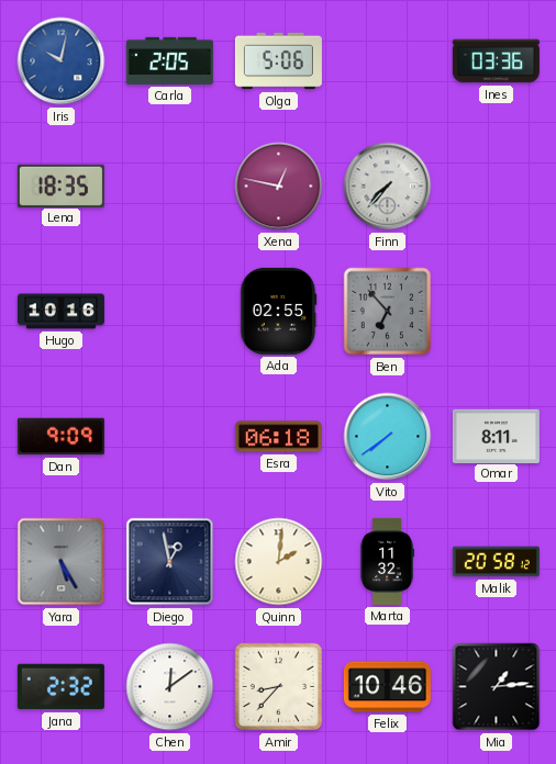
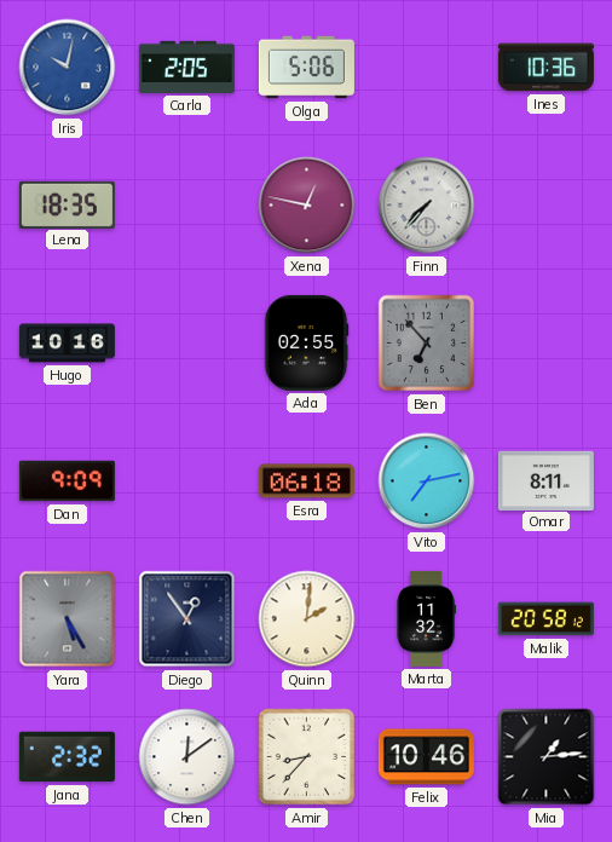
Ines: 03:36 -> 10:36 (545, 68)
Vito: 7:39 -> 7:13 (427, 481)
Diego: 12:58 -> 12:54 (187, 619)
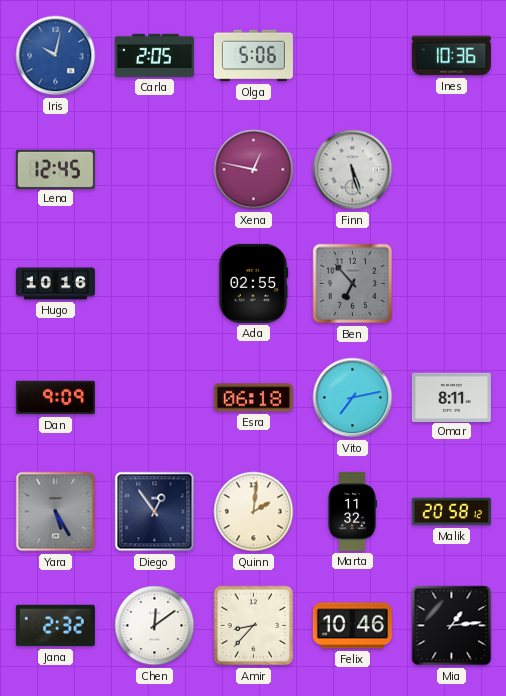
Lena: 18:35 -> 12:45 (55, 169)
Finn: 7:37 -> 5:27 (353, 170)
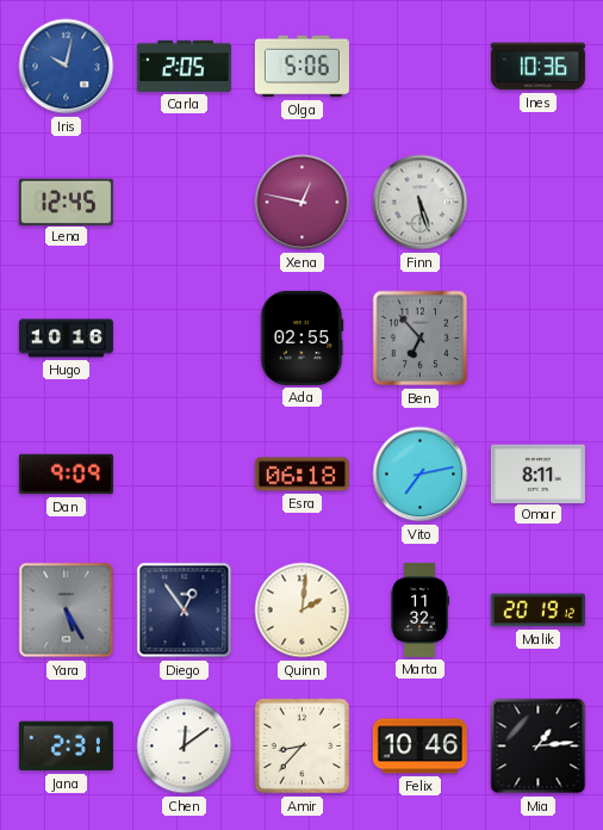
Malik: 20:58 -> 20:19 (537, 611)
Jana: 2:32 -> 2:31 (66, 747)
